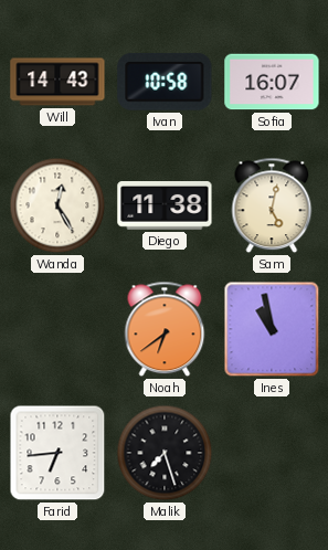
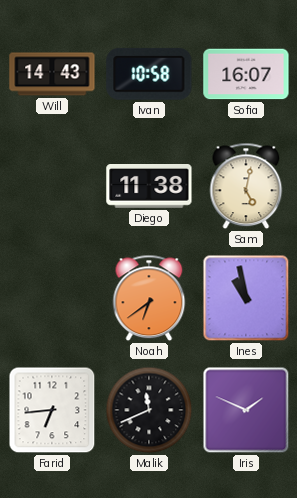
Wanda: 12:25 -> none (57, 205)
Malik: 7:27 -> 11:41 (149, 410)
Iris: none -> 1:49 (246, 410)
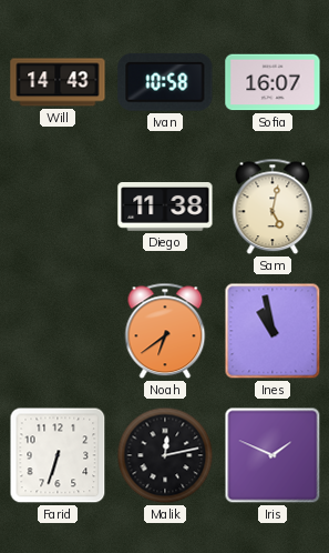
Farid: 6:44 -> 6:33 (58, 455)
Malik: 11:41 -> 12:13 (165, 455)
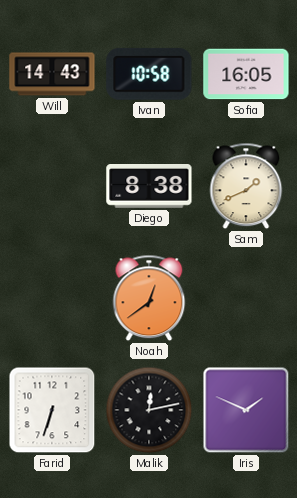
Sofia: 16:07 -> 16:05 (246, 74)
Diego: 11:38 -> 8:38 (149, 187)
Sam: 5:02 -> 1:41 (246, 186)
Noah: 6:39 -> 12:39 (149, 298)
Ines: 10:58 -> none (273, 331)
